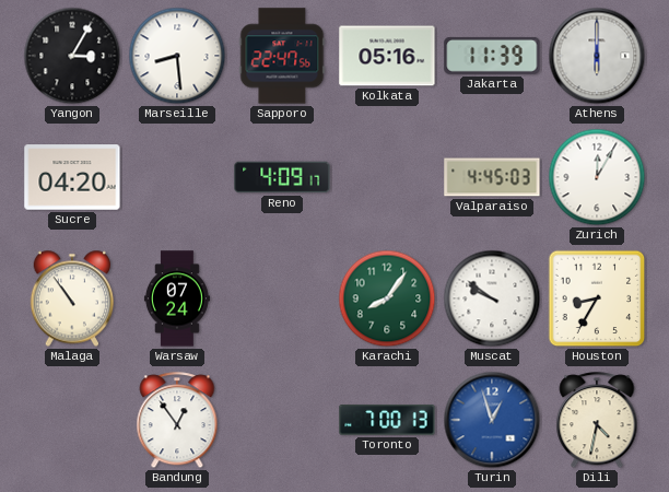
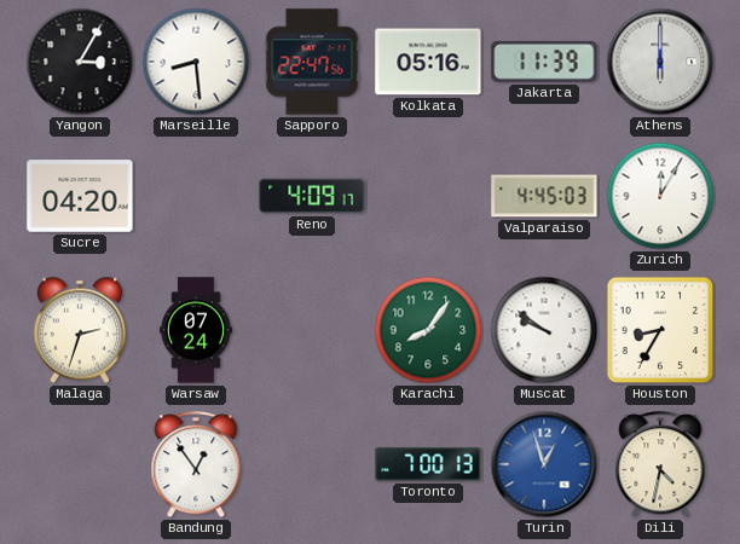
Malaga: 10:54 -> 2:33 (80, 330)
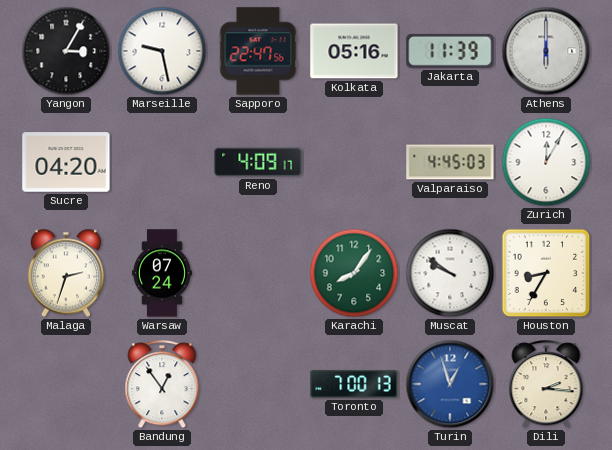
Marseille: 8:29 -> 9:28 (162, 51)
Dili: 4:32 -> 2:16 (546, 385)
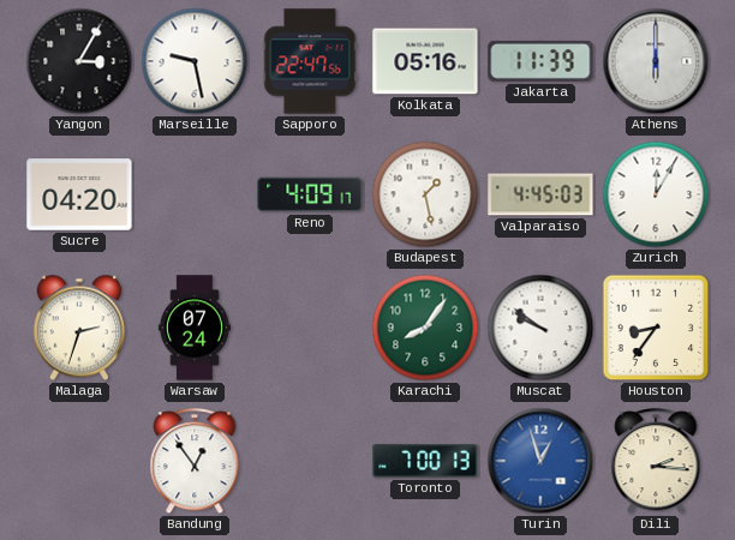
Budapest: none -> 1:28 (425, 194)
Houston: 8:35 -> 8:36 (656, 328)
